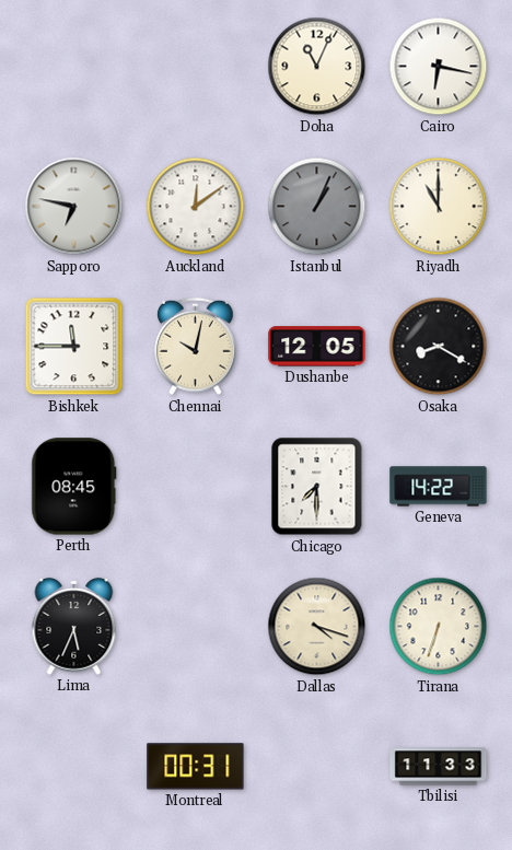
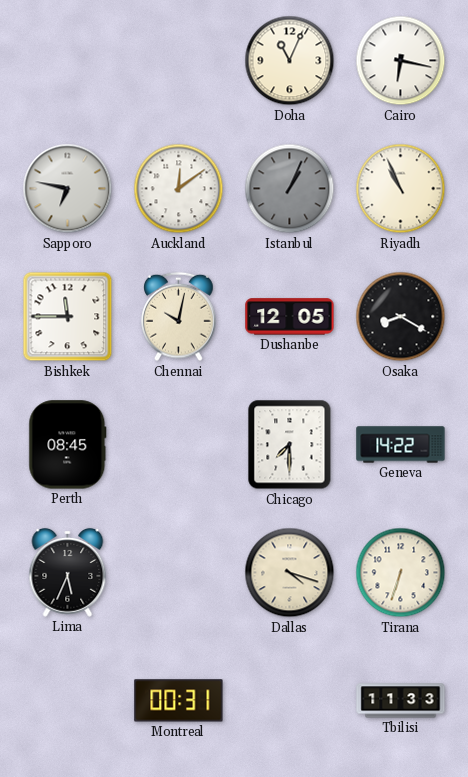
Riyadh: 11:00 -> 10:56 (401, 189)
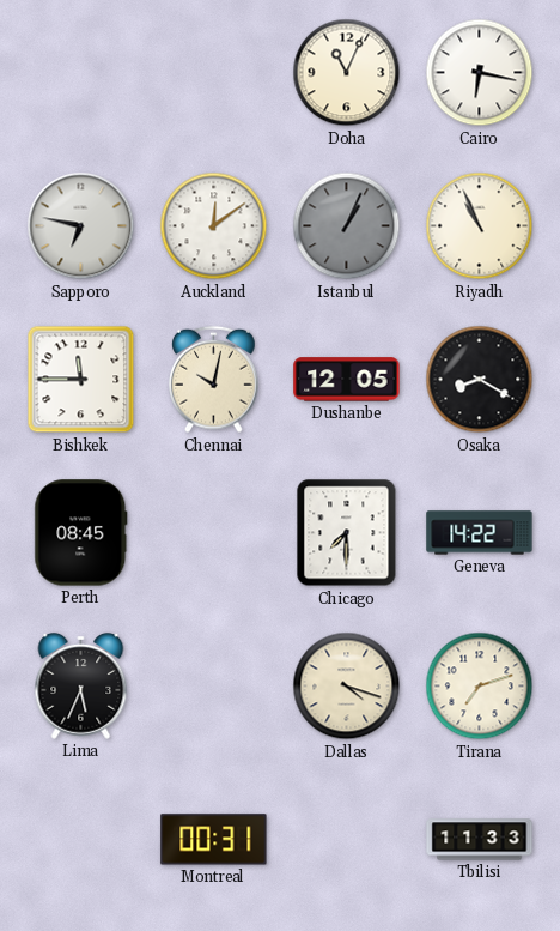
Tirana: 6:33 -> 7:12 (480, 687)
